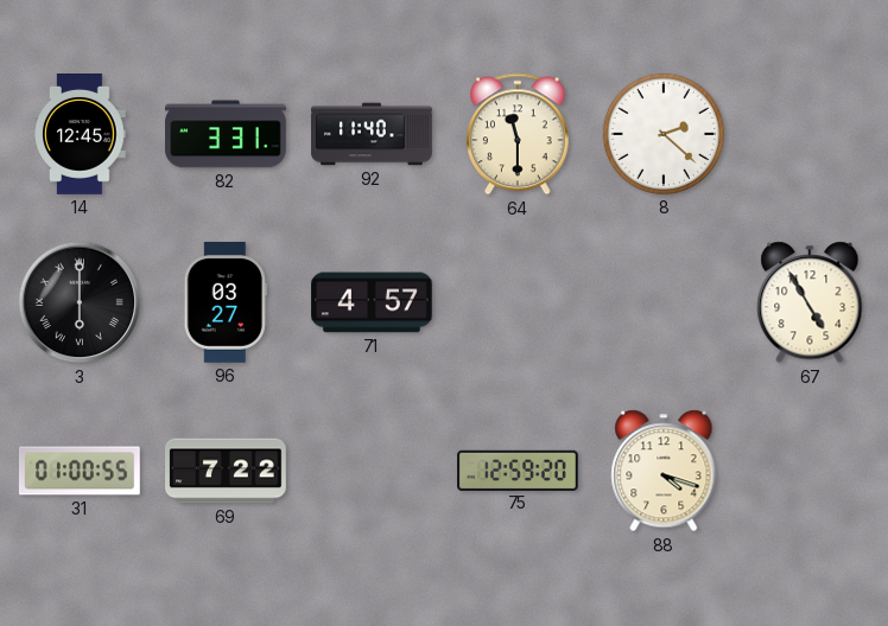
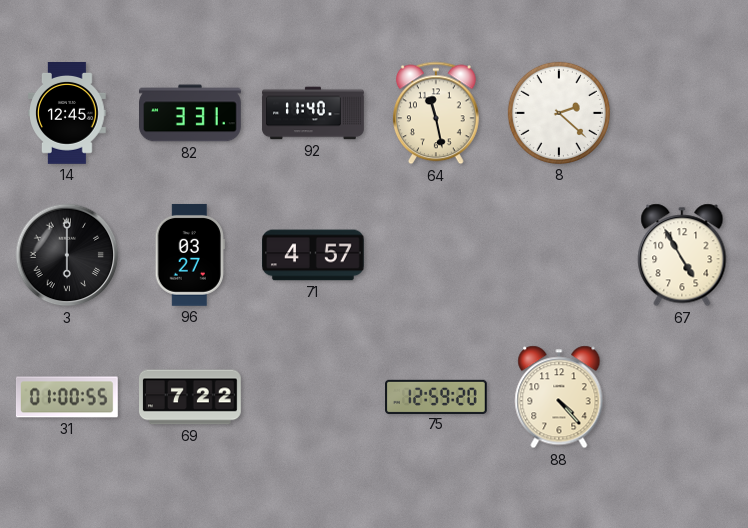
64: 11:30 -> 11:28 (436, 113)
88: 4:18 -> 4:23 (559, 397)
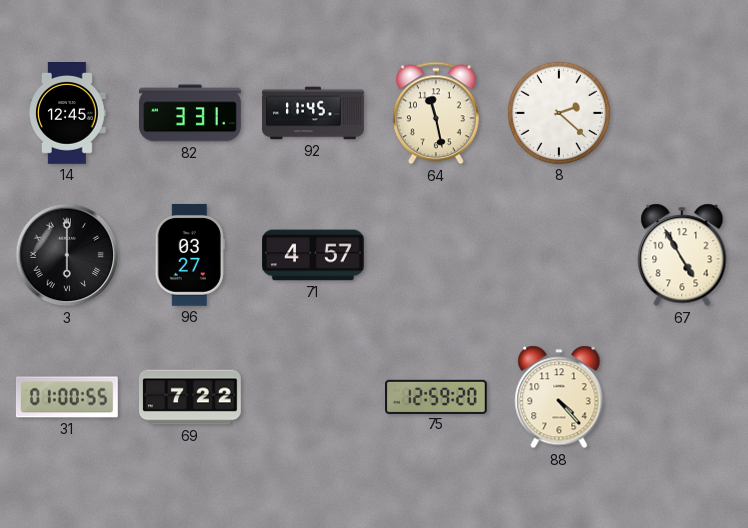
92: 11:40 -> 11:45 (313, 113)
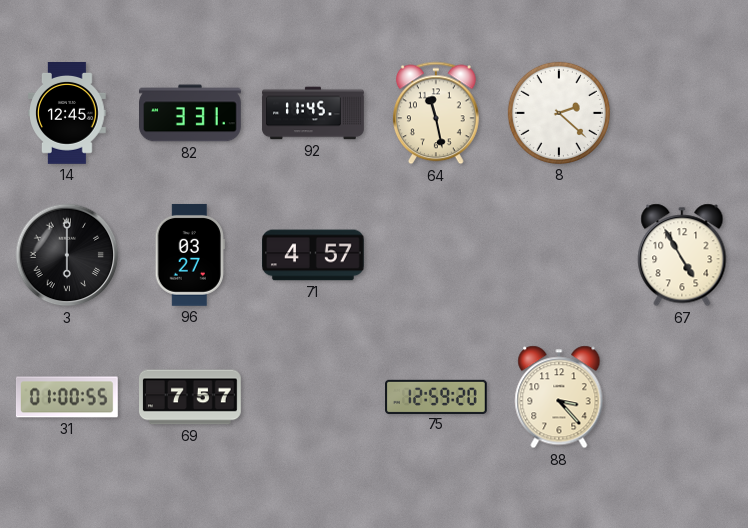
69: 7:22 -> 7:57 (191, 397)
88: 4:23 -> 3:23 (559, 397)
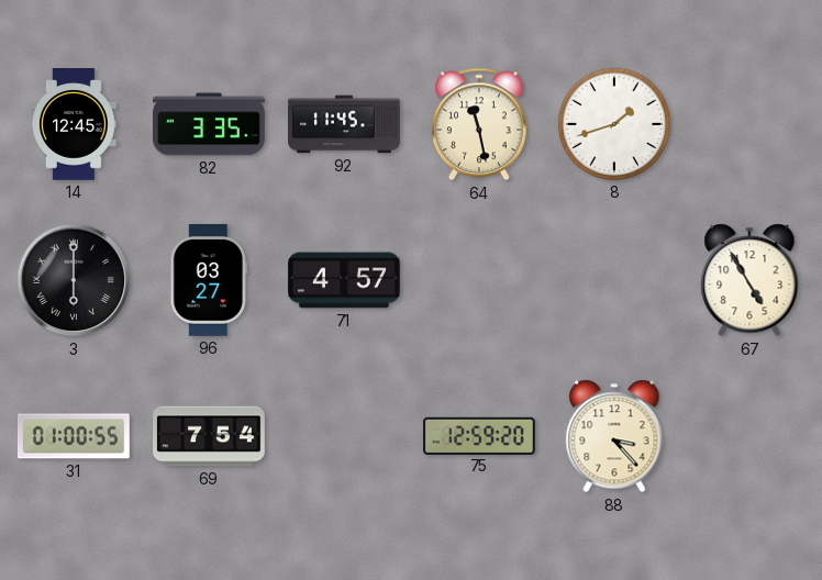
82: 3:31 -> 3:35 (210, 124)
8: 2:22 -> 1:42 (614, 124)
69: 7:57 -> 7:54 (210, 436)
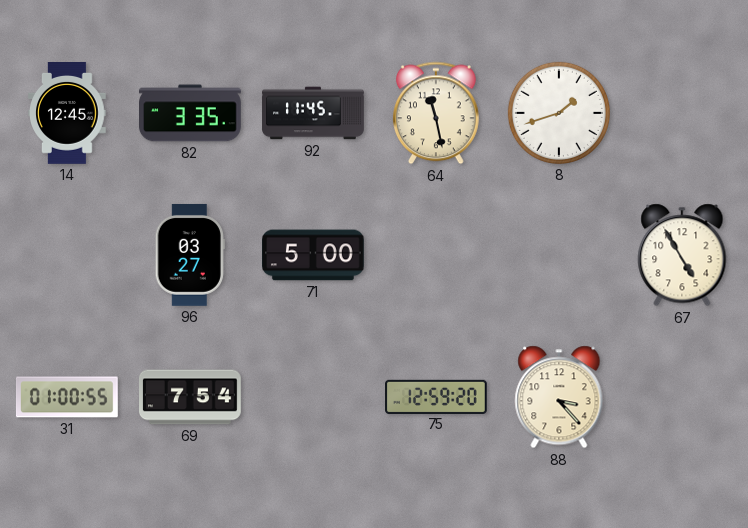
3: 6:00 -> none (74, 280)
71: 4:57 -> 5:00 (314, 255)
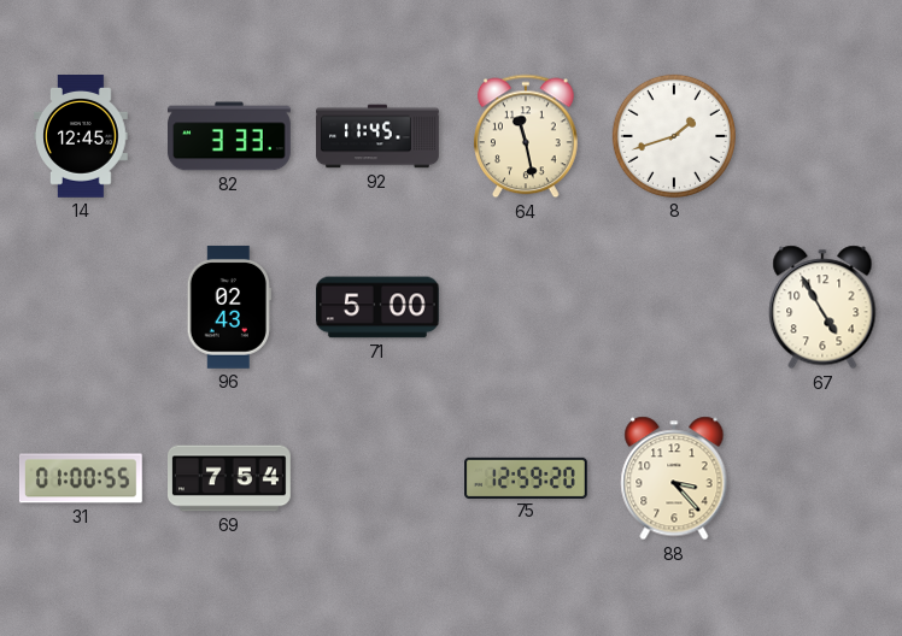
82: 3:35 -> 3:33 (230, 136)
96: 03:27 -> 02:43 (229, 307)
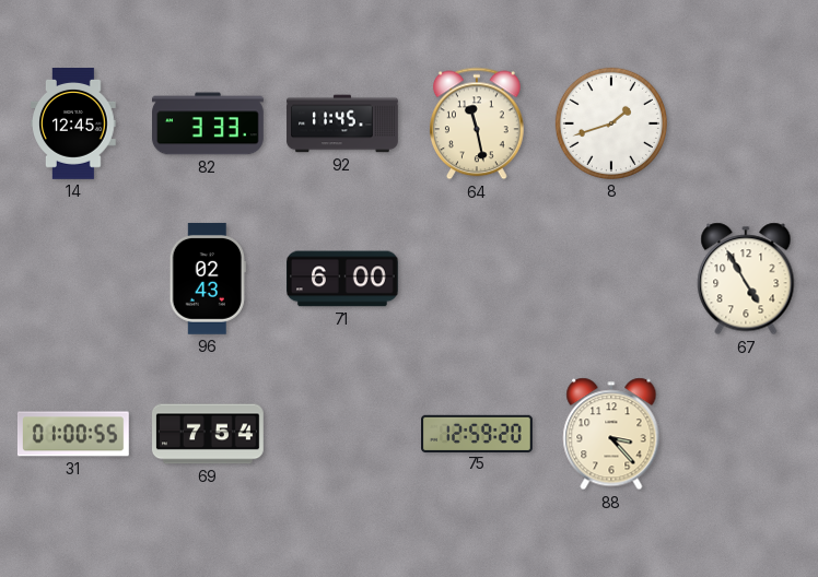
71: 5:00 -> 6:00 (343, 279)
